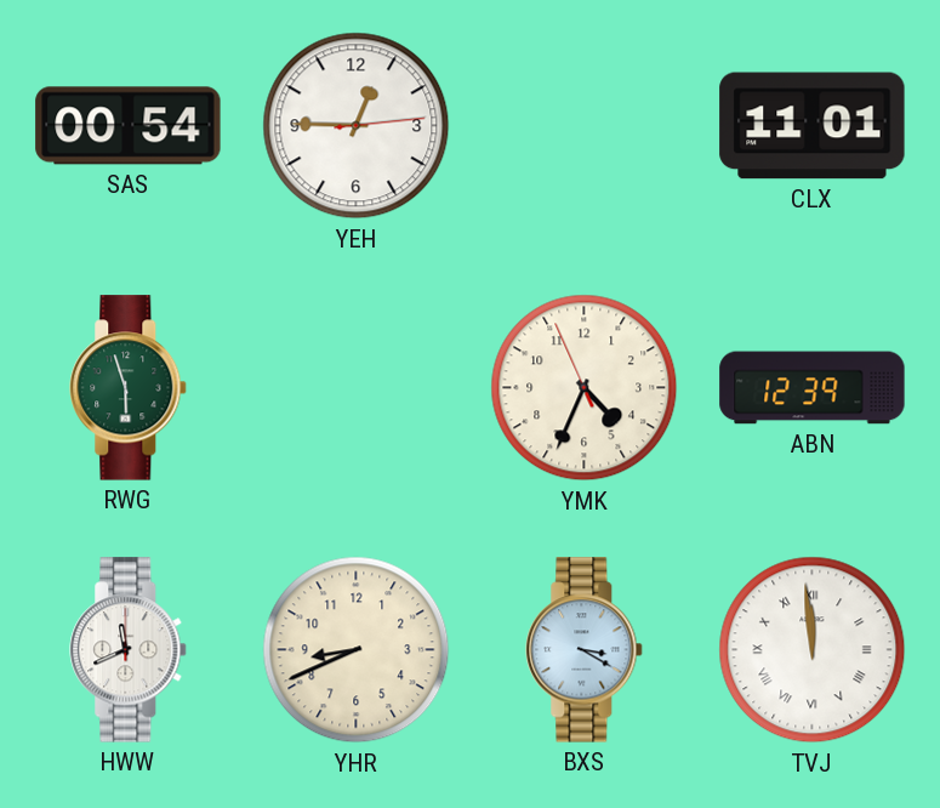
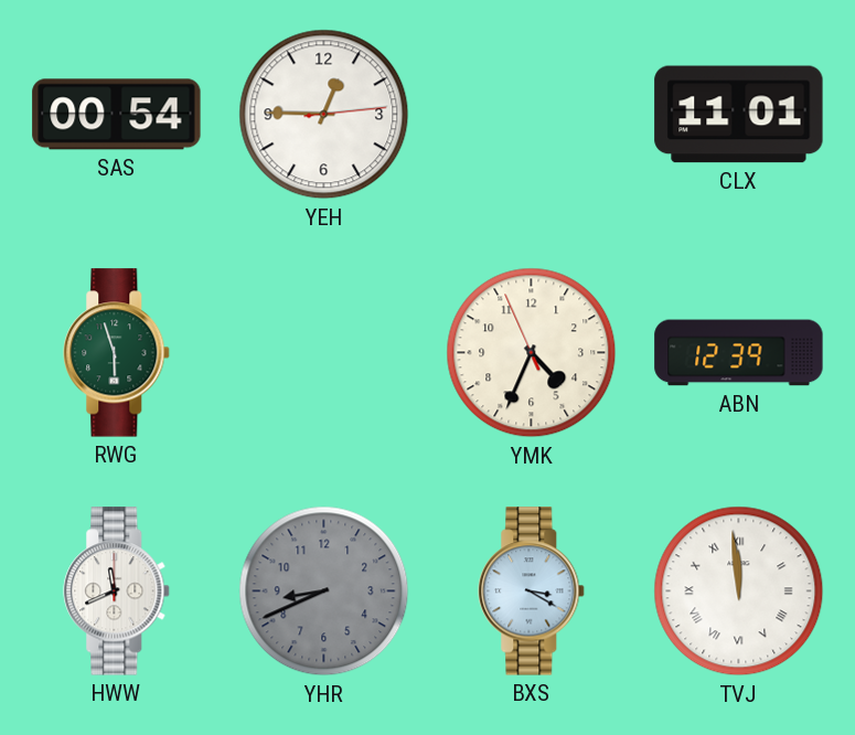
YHR dial: cream -> grey (324, 592)
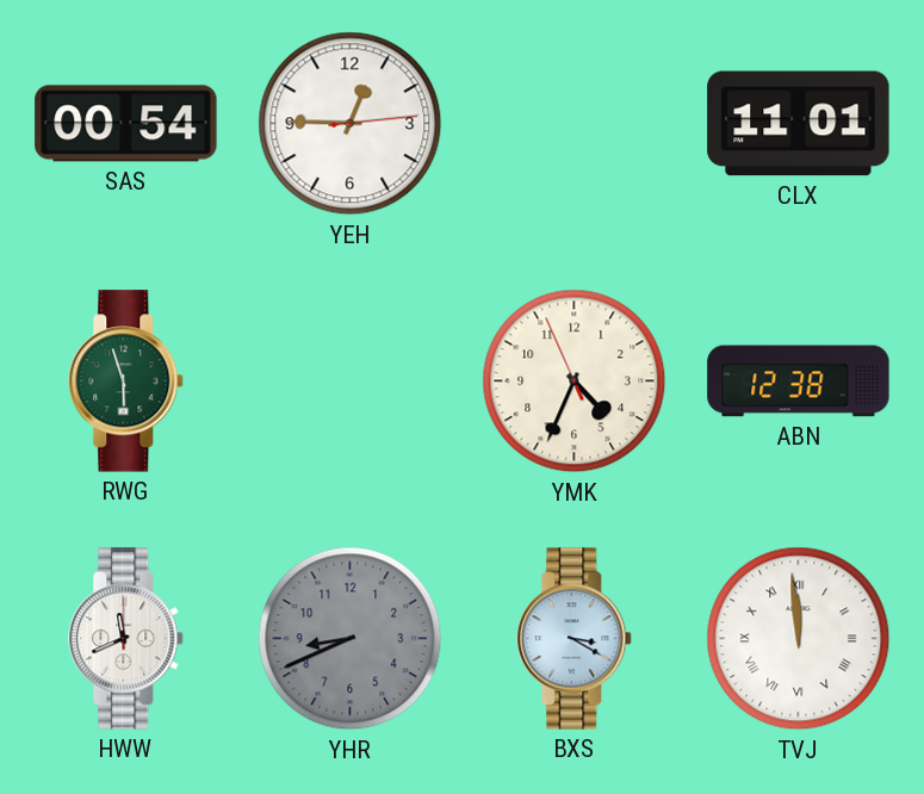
ABN: 12:39 -> 12:38 (799, 382)
